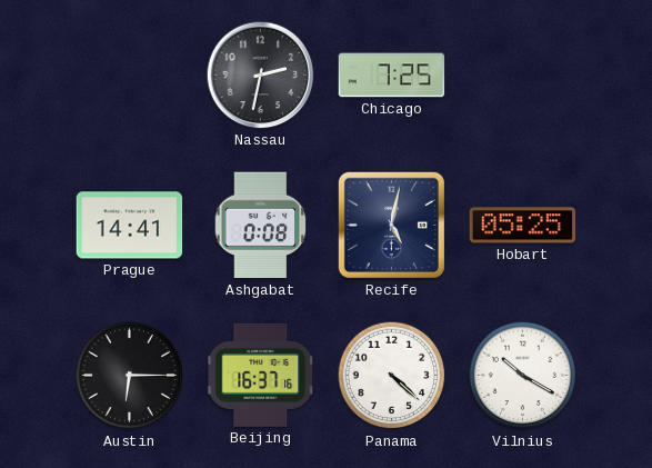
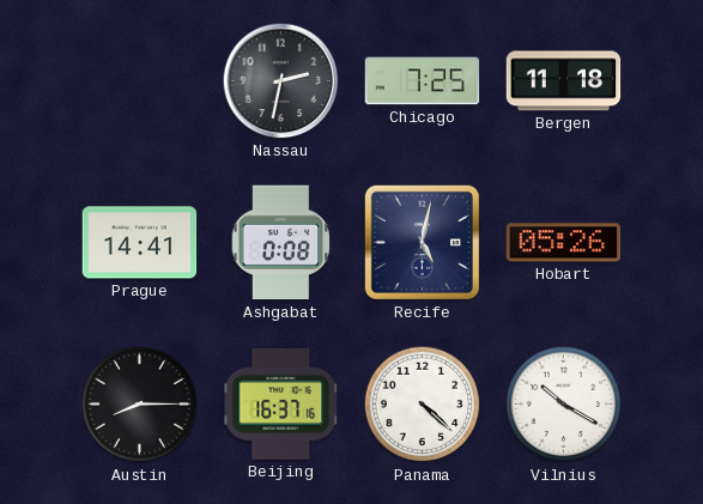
Bergen: none -> 11:18 (564, 81)
Hobart: 05:25 -> 05:26 (564, 243)
Austin: 6:15 -> 8:15 (140, 405)
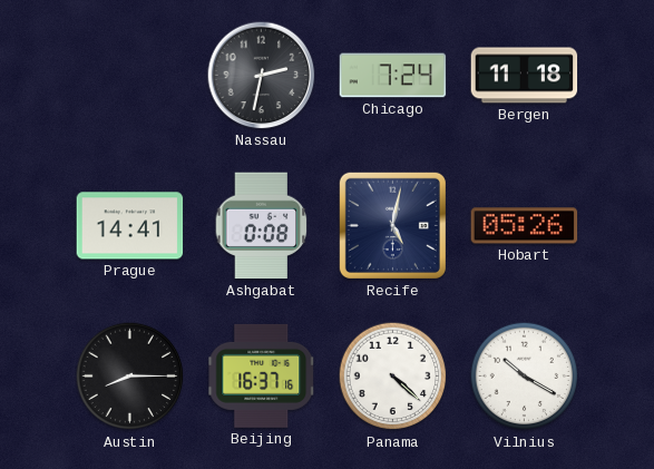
Chicago: 7:25 -> 7:24 (393, 76)
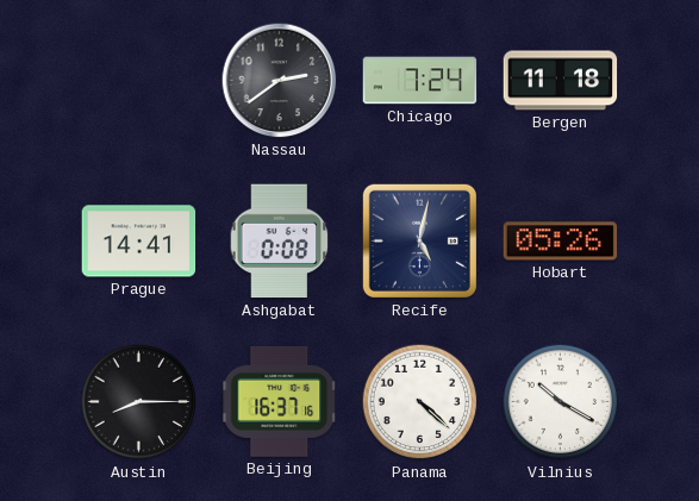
Nassau: 2:32 -> 2:39 (280, 81)
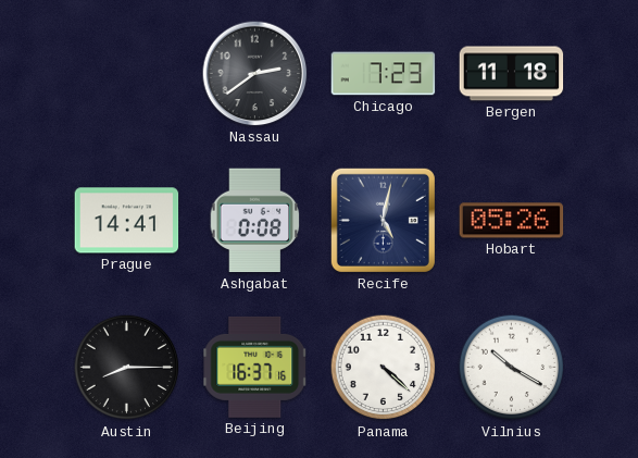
Chicago: 7:24 -> 7:23 (384, 74)
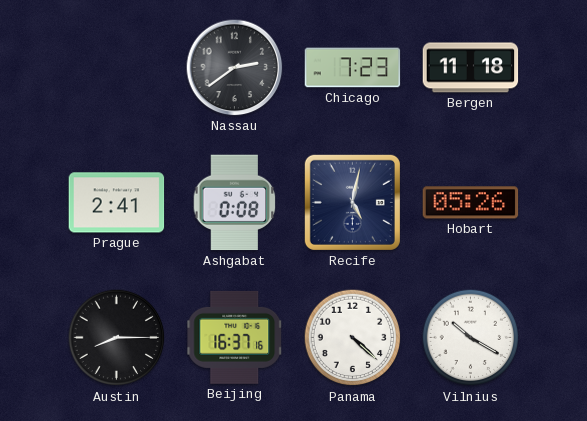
Prague: 14:41 -> 2:41 (117, 203)
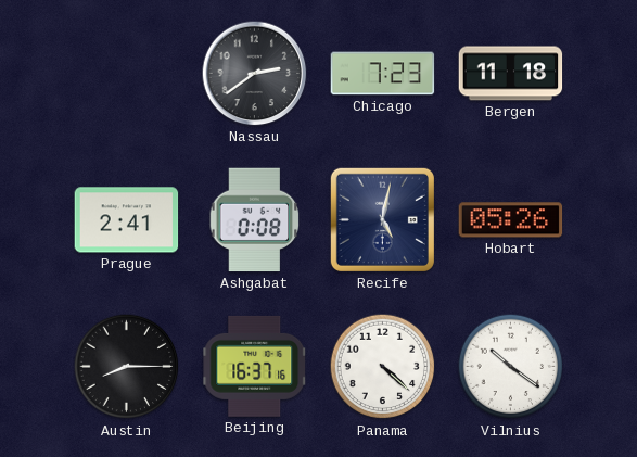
Vilnius: 10:20 -> 10:21 (511, 367)
